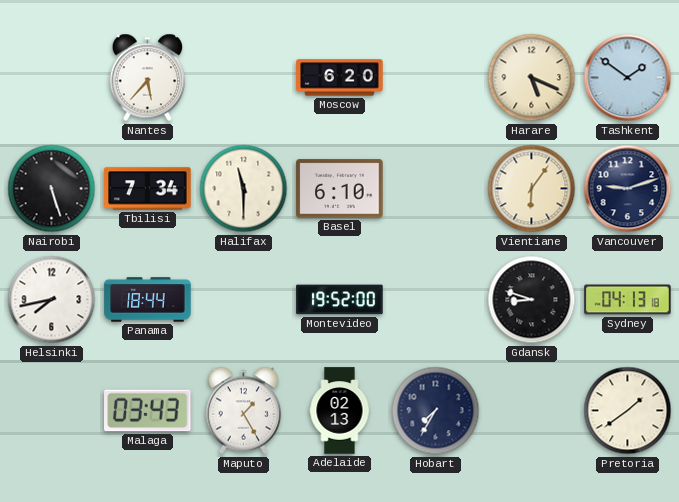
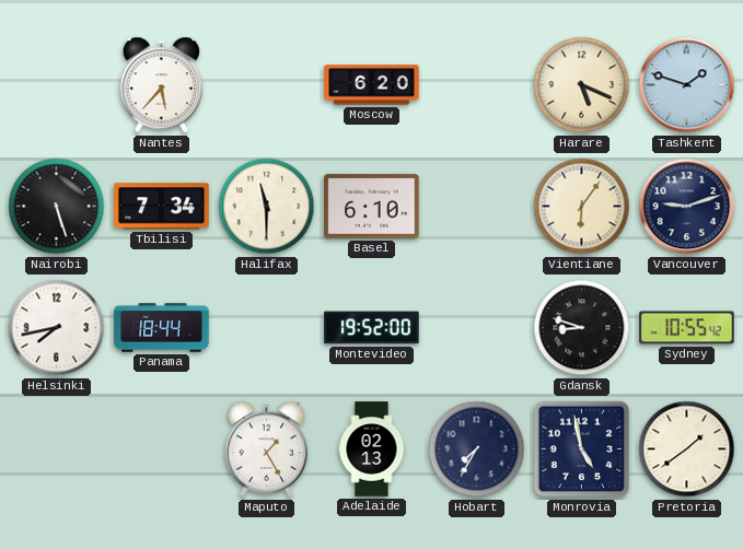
Tashkent: 1:51 -> 1:48 (687, 85)
Sydney: 04:13 -> 10:55 (687, 328)
Malaga: 03:43 -> none (148, 411)
Monrovia: none -> 4:58 (582, 449)
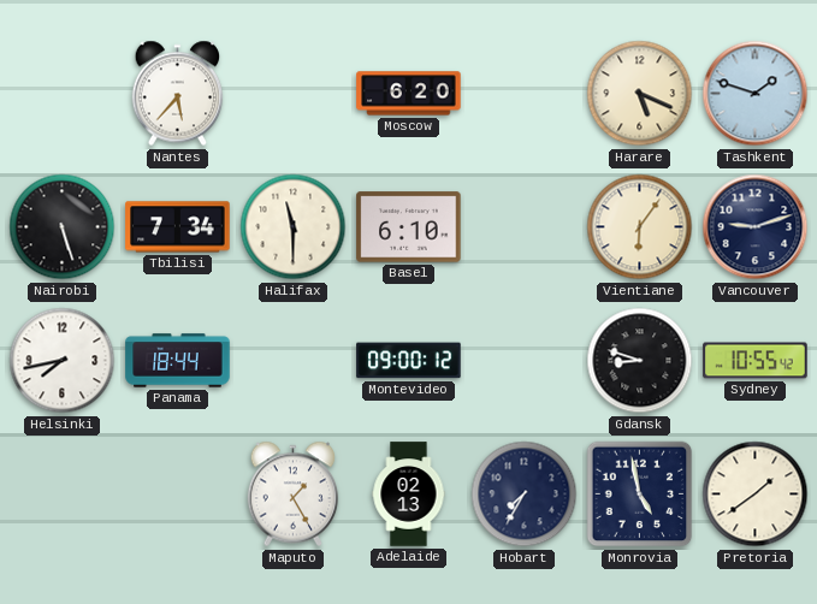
Montevideo: 19:52 -> 09:00 (409, 361)
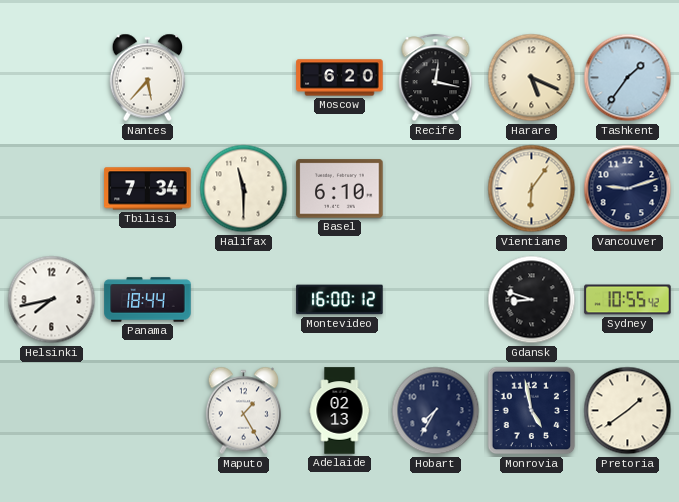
Recife: none -> 12:17 (436, 78)
Tashkent: 1:48 -> 1:36 (628, 78)
Nairobi: 5:27 -> none (63, 227)
Montevideo: 09:00 -> 16:00 (340, 300)
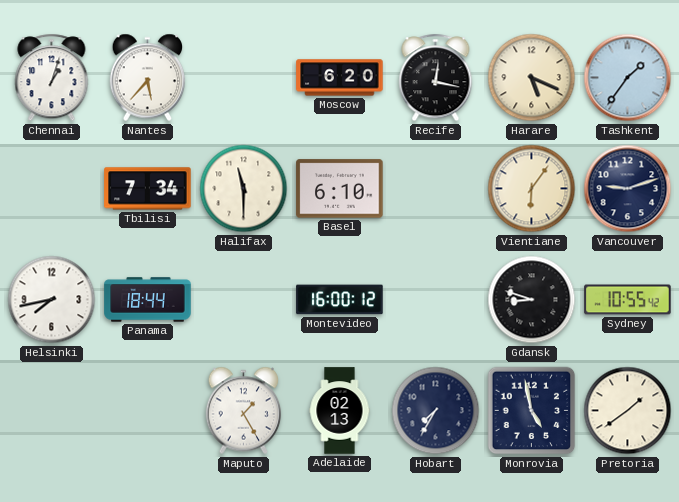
Chennai: none -> 1:03 (52, 78)
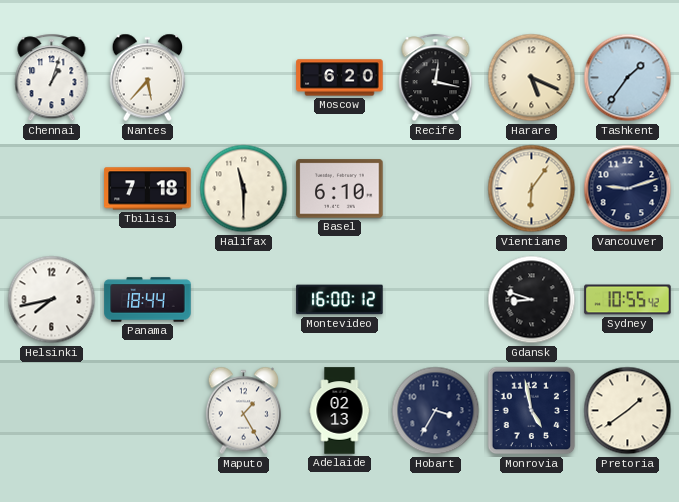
Tbilisi: 7:34 -> 7:18 (148, 189)
Hobart: 7:35 -> 3:35 (436, 411)
